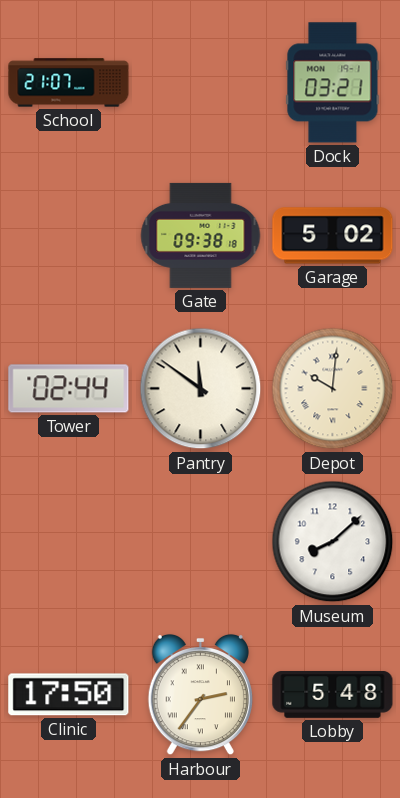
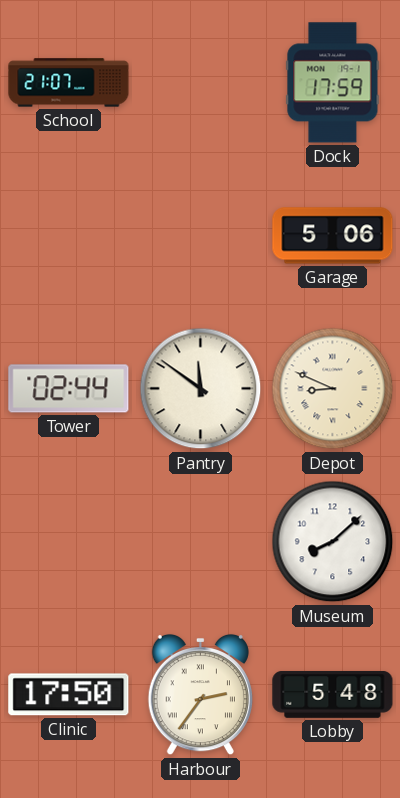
Dock: 03:21 -> 17:59 (333, 83)
Gate: 09:38 -> none (201, 235)
Garage: 5:02 -> 5:06 (333, 236)
Depot: 10:01 -> 8:49 (333, 389)
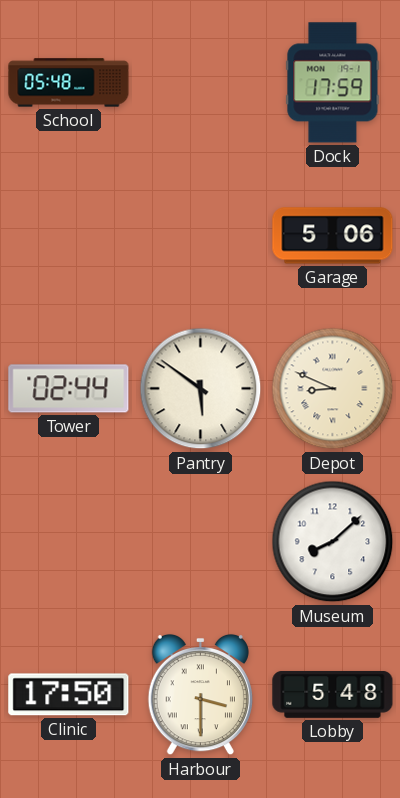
School: 21:07 -> 05:48 (69, 83)
Pantry: 11:51 -> 5:51 (201, 389)
Harbour: 2:36 -> 3:30 (200, 695)
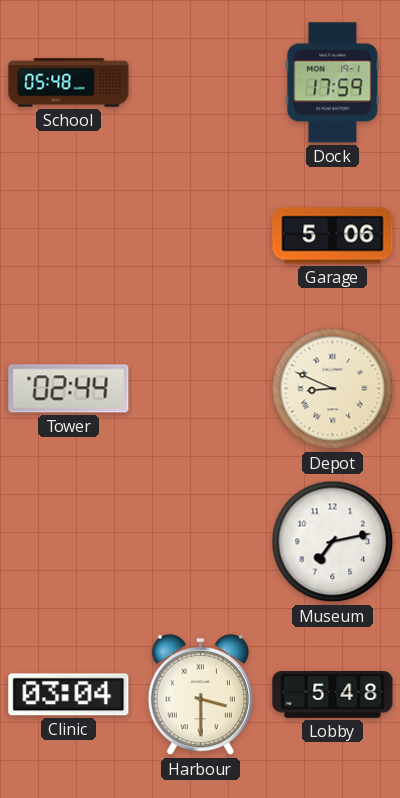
Pantry: 5:51 -> none (201, 389)
Museum: 8:08 -> 7:13 (333, 542)
Clinic: 17:50 -> 03:04 (69, 695)
